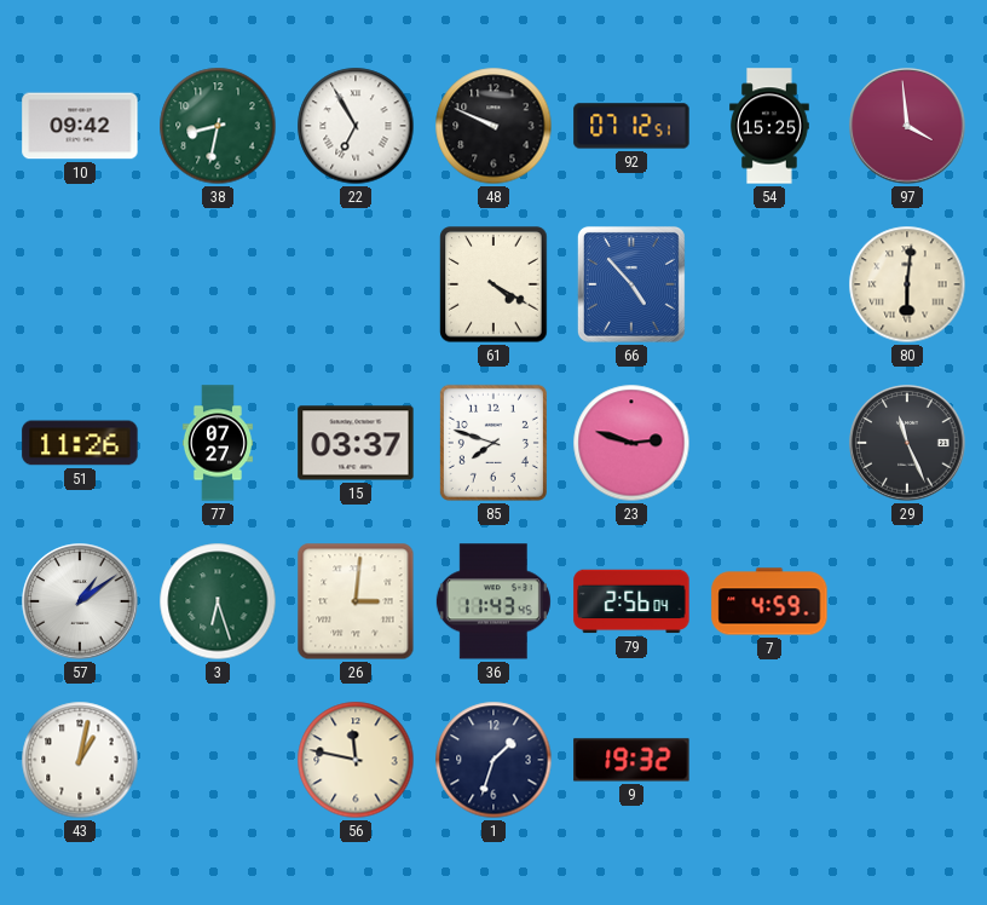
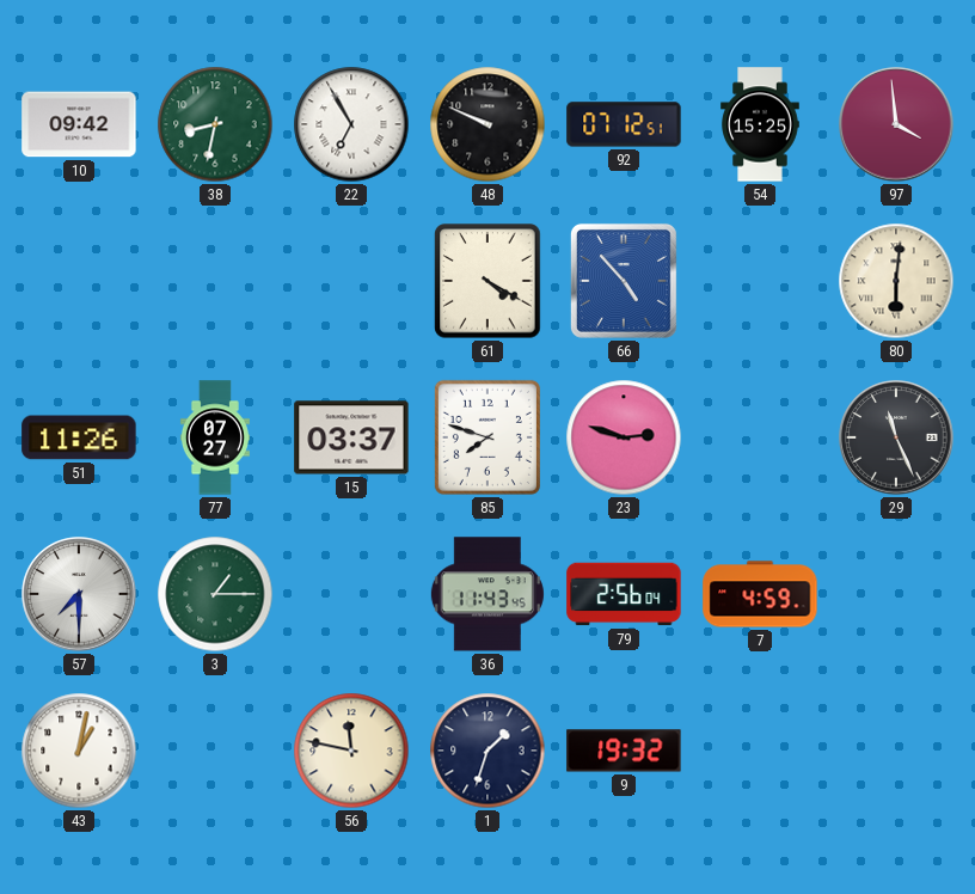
57: 1:09 -> 7:30 (79, 594)
3: 6:27 -> 1:15 (215, 594)
26: 3:01 -> none (356, 601)
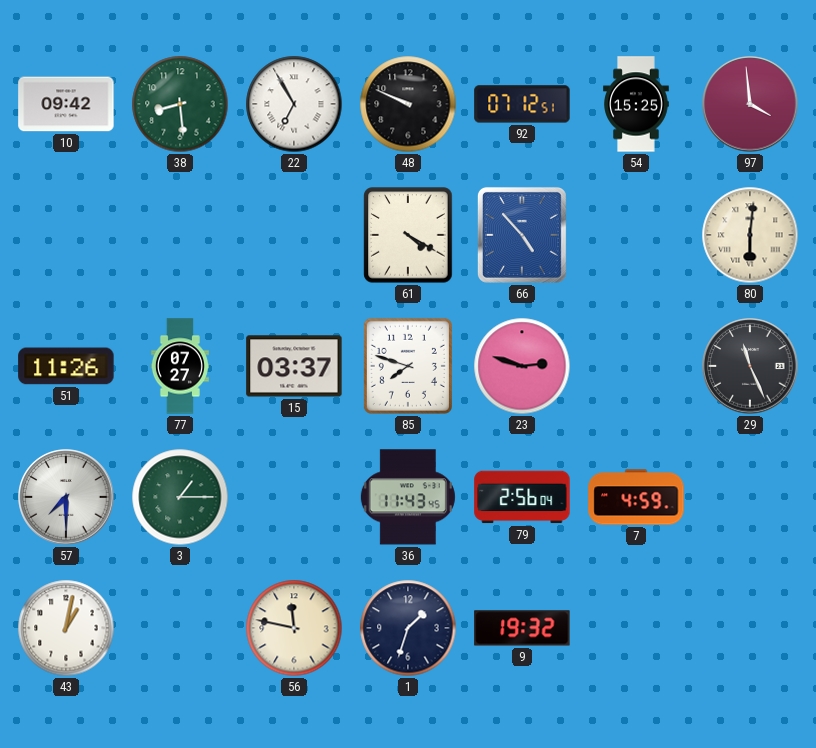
38: 8:32 -> 8:29 (180, 104)
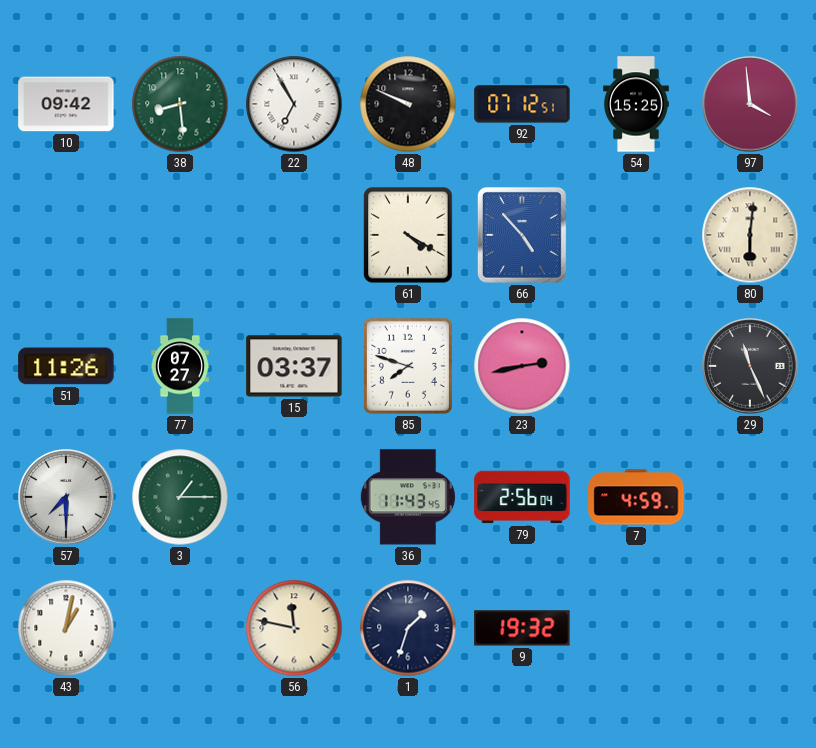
23: 2:48 -> 2:43 (522, 366)
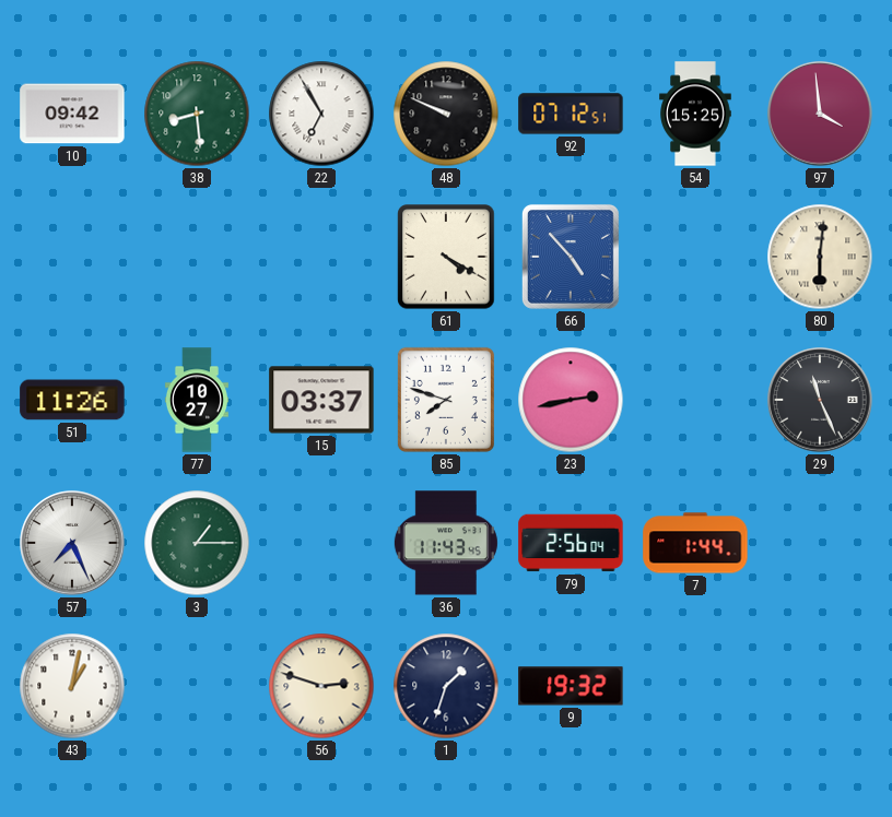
77: 07:27 -> 10:27 (197, 400)
57: 7:30 -> 7:26 (72, 543)
7: 4:59 -> 1:44 (695, 543)
56: 11:47 -> 2:48 (321, 686)
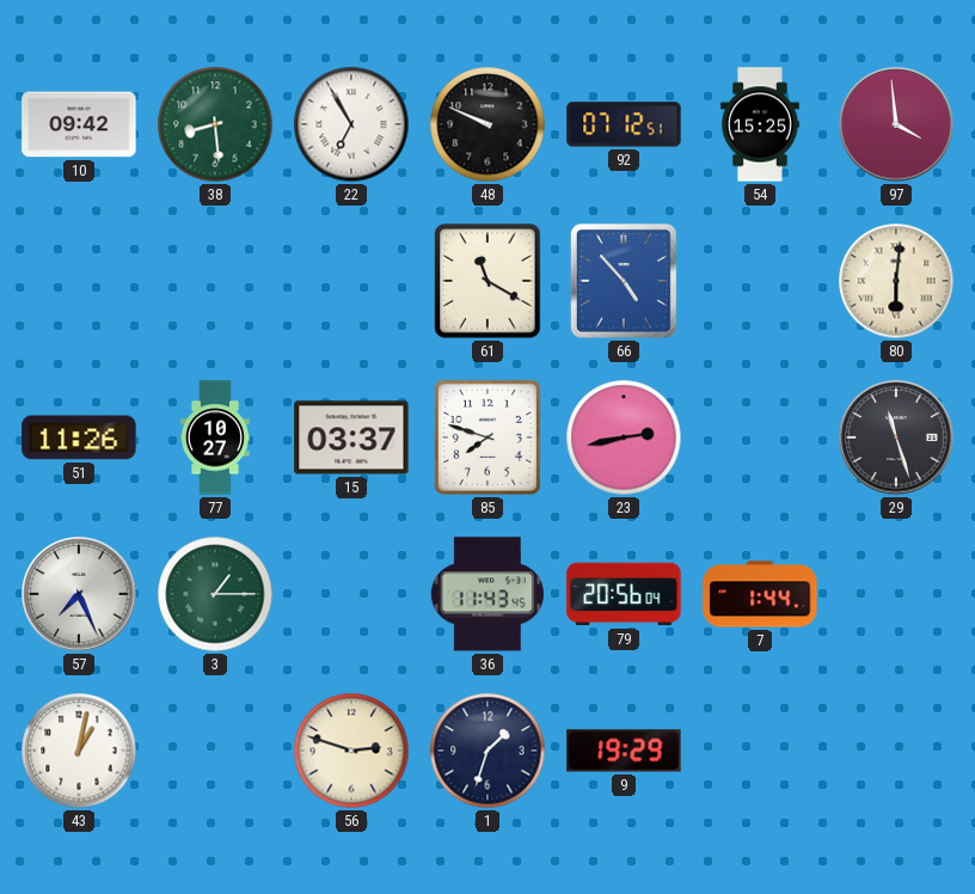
61: 4:20 -> 11:20 (487, 281)
29: 11:26 -> 11:27 (896, 437)
79: 2:56 -> 20:56 (624, 594)
9: 19:32 -> 19:29 (624, 751)
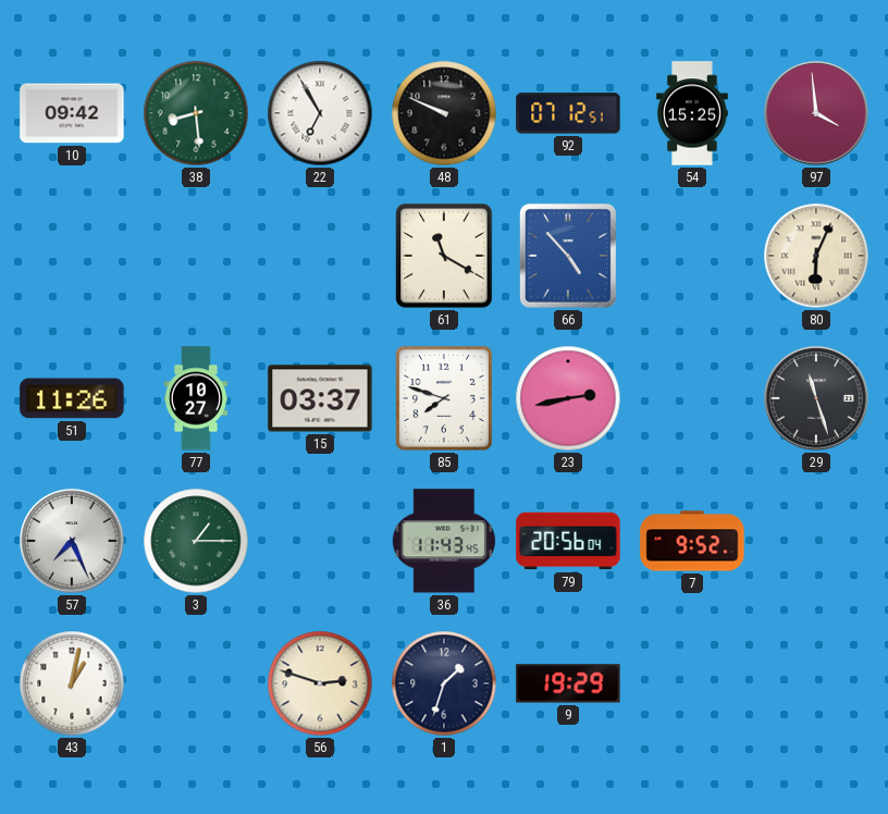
80: 6:01 -> 6:04 (816, 256)
7: 1:44 -> 9:52 (692, 541)
